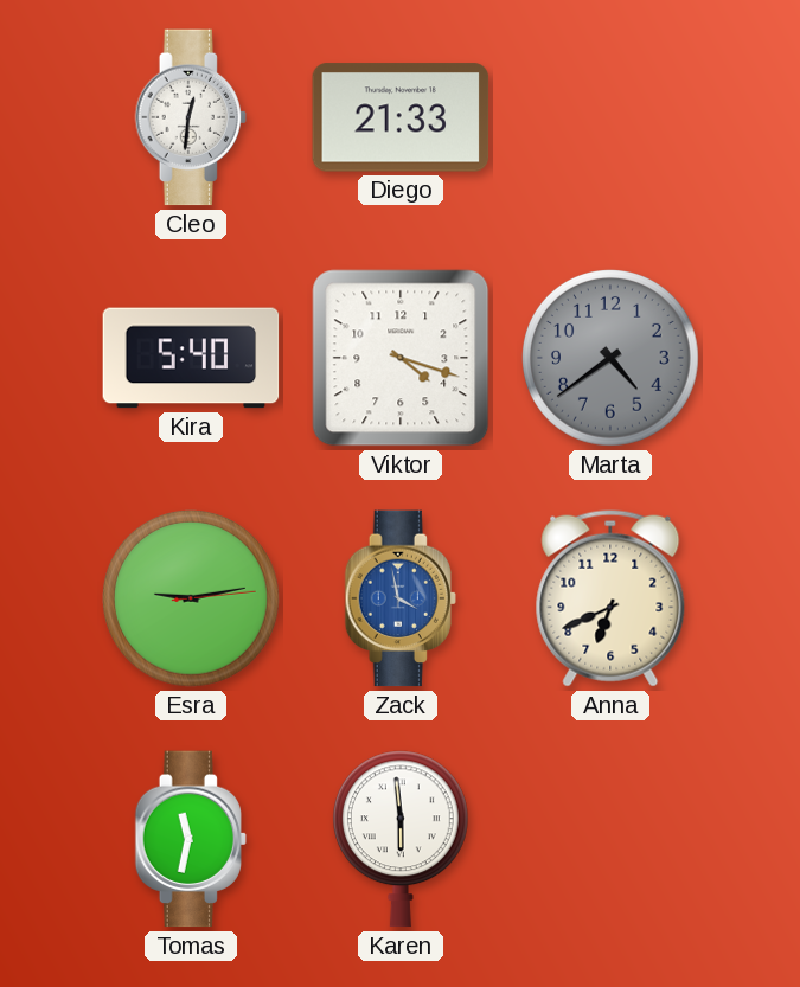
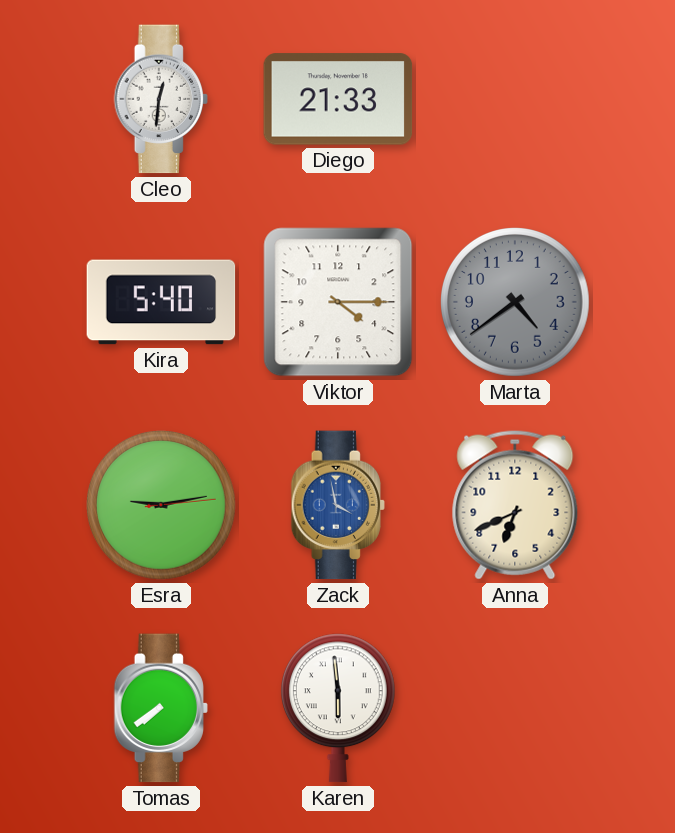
Viktor: 4:18 -> 4:15 (338, 302)
Tomas: 11:32 -> 7:39 (161, 708)
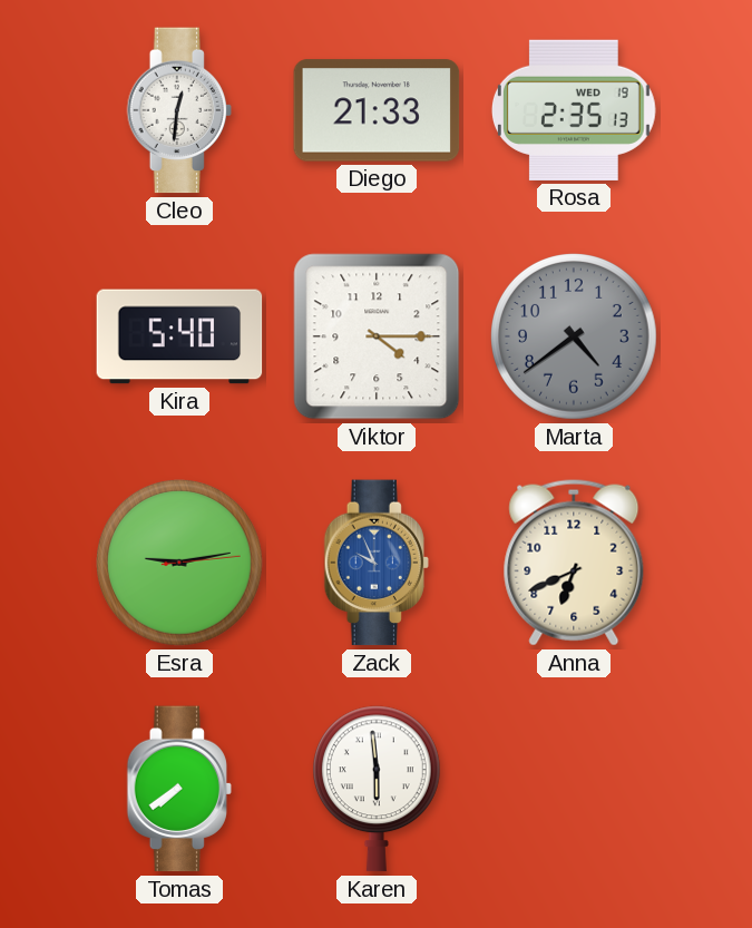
Rosa: none -> 2:35 (574, 110)
Zack: 3:58 -> 9:56 (377, 563)
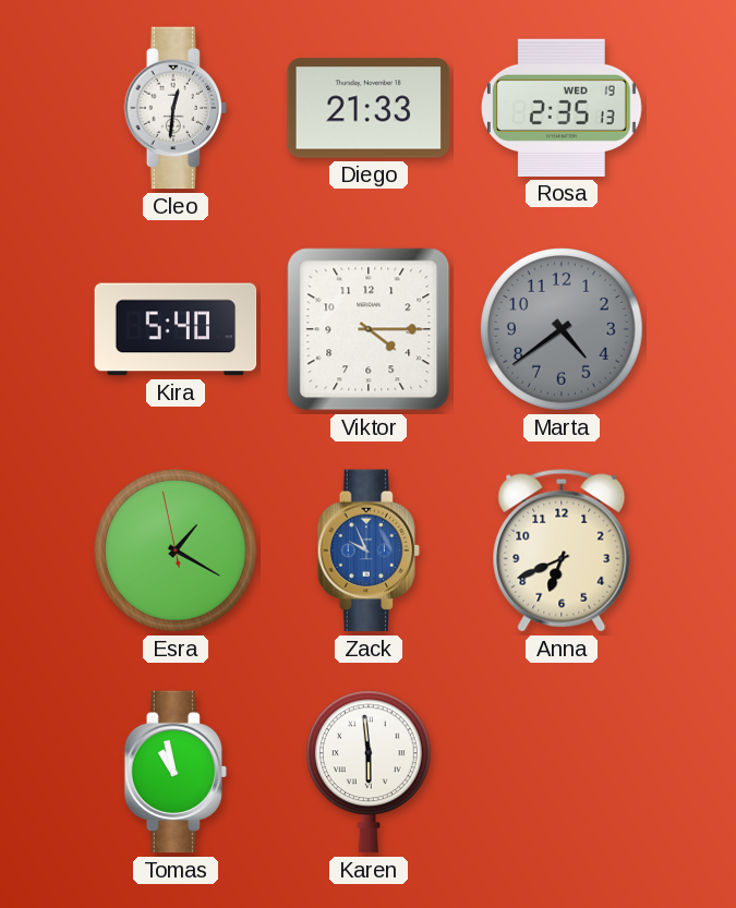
Esra: 9:13 -> 1:19 (177, 552)
Tomas: 7:39 -> 10:58 (176, 772)
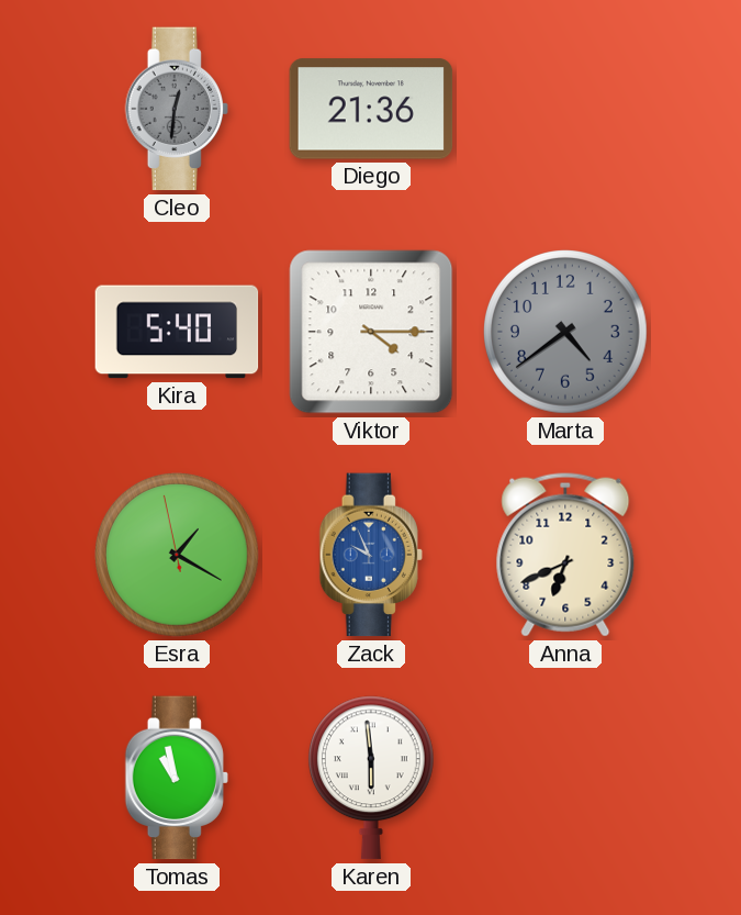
Cleo dial: white -> grey (177, 109)
Diego: 21:33 -> 21:36 (371, 109)
Rosa: 2:35 -> none (562, 108)
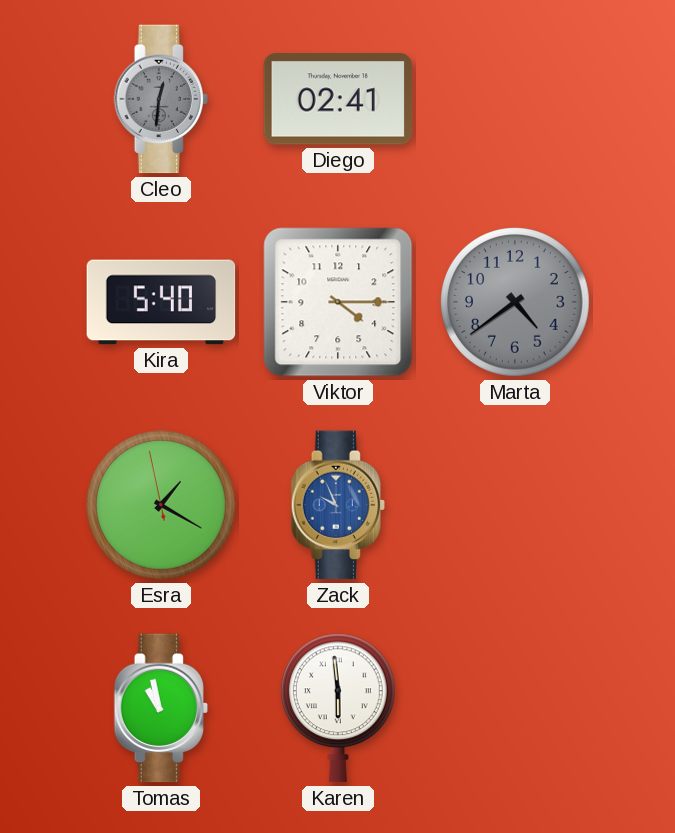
Diego: 21:36 -> 02:41 (338, 99)
Anna: 6:41 -> none (565, 555)
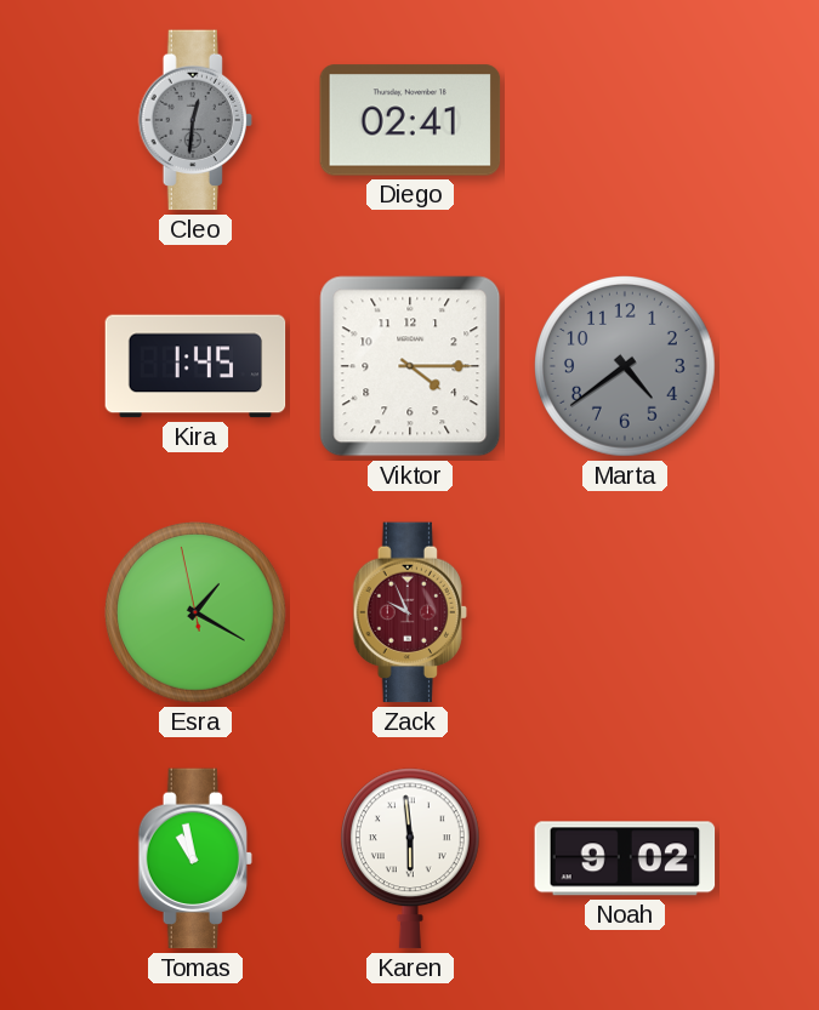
Kira: 5:40 -> 1:45 (195, 366)
Zack dial: blue -> burgundy (410, 612)
Noah: none -> 9:02 (625, 858)
